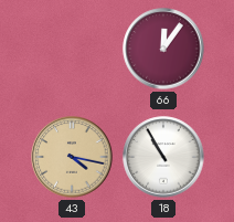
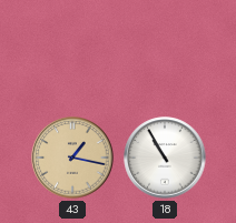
66: 12:06 -> none (163, 49)
43: 4:17 -> 1:17 (72, 158)
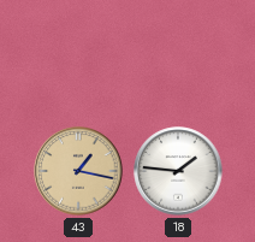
18: 10:55 -> 1:46 (178, 171)
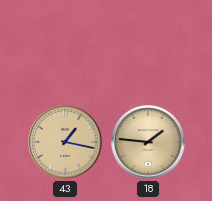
18 dial: white -> champagne (148, 142)
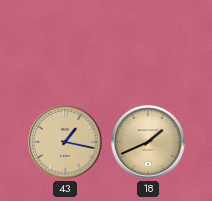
18: 1:46 -> 1:41 (148, 142)
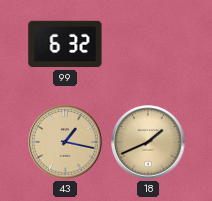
99: none -> 6:32 (65, 44)
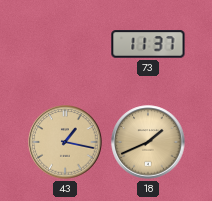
99: 6:32 -> none (65, 44)
73: none -> 11:37 (148, 44)
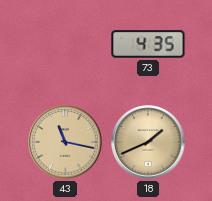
73: 11:37 -> 4:35 (148, 44)
43: 1:17 -> 11:17 (65, 142)
